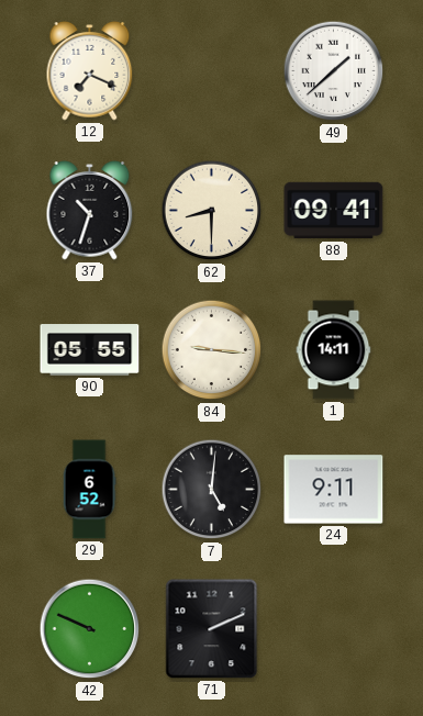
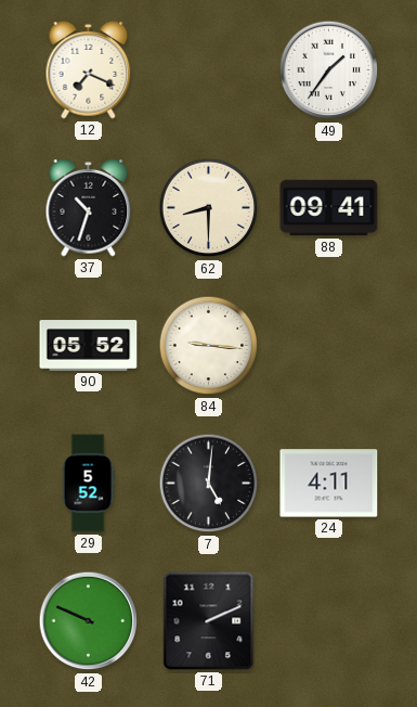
49: 1:38 -> 1:36 (329, 70)
90: 05:55 -> 05:52 (89, 346)
1: 14:11 -> none (334, 350)
29: 6:52 -> 5:52 (88, 484)
24: 9:11 -> 4:11 (329, 484)
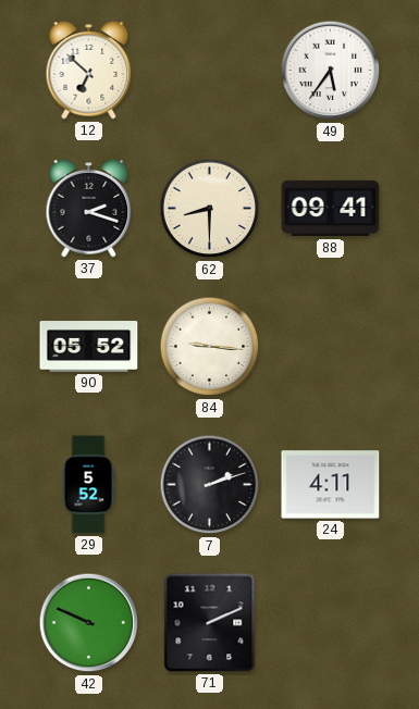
12: 7:19 -> 6:52 (89, 71)
49: 1:36 -> 5:36 (331, 71)
37: 10:33 -> 2:18 (89, 209)
7: 5:01 -> 2:12 (210, 485)
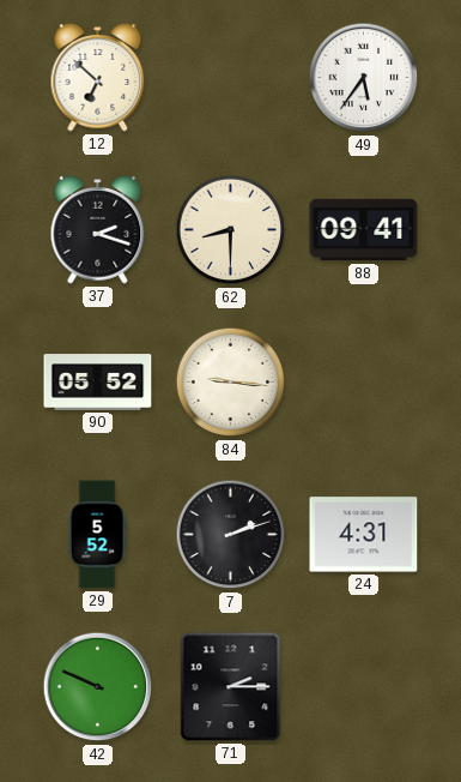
24: 4:11 -> 4:31 (364, 535)
71: 2:11 -> 2:15 (231, 687)
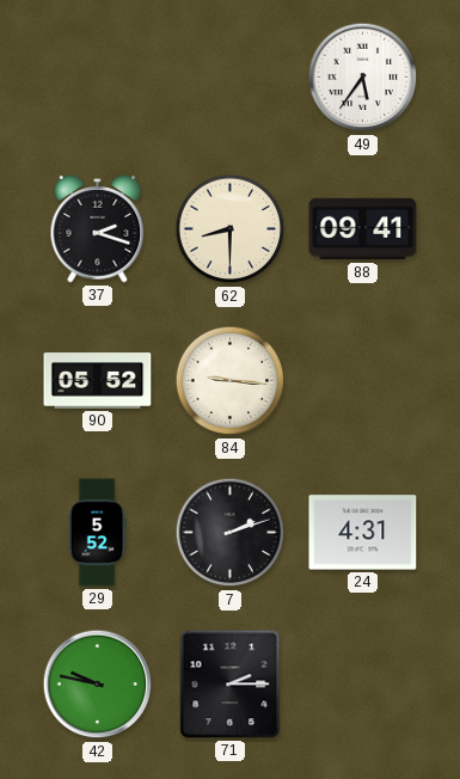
12: 6:52 -> none (98, 78)
42: 9:49 -> 9:47 (98, 685)
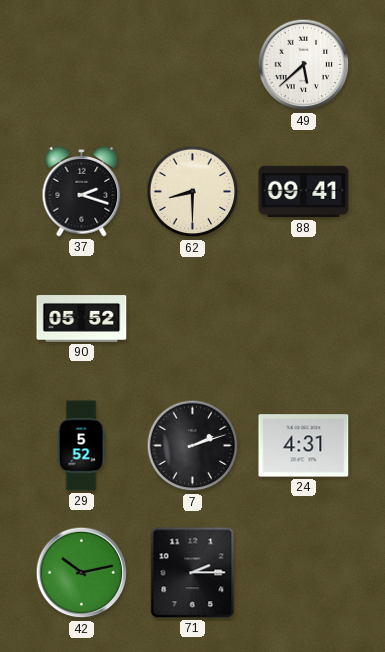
49: 5:36 -> 5:38 (304, 65)
84: 9:16 -> none (231, 381)
42: 9:47 -> 10:13 (82, 573)
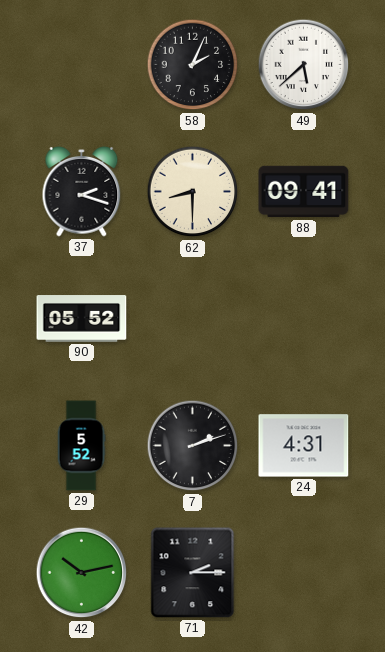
58: none -> 2:04 (193, 65)
